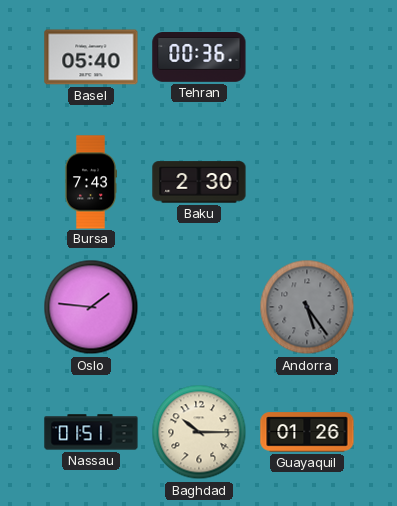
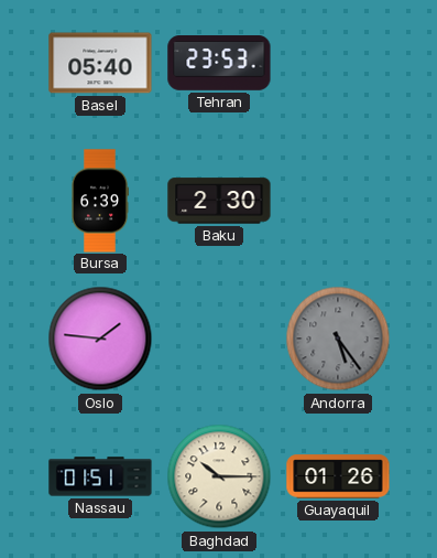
Tehran: 00:36 -> 23:53 (219, 64)
Bursa: 7:43 -> 6:39 (100, 201)
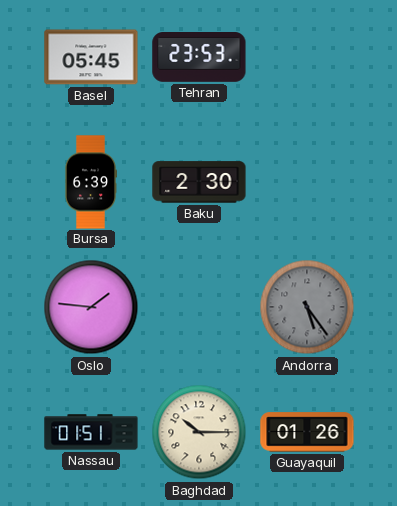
Basel: 05:40 -> 05:45 (91, 57)
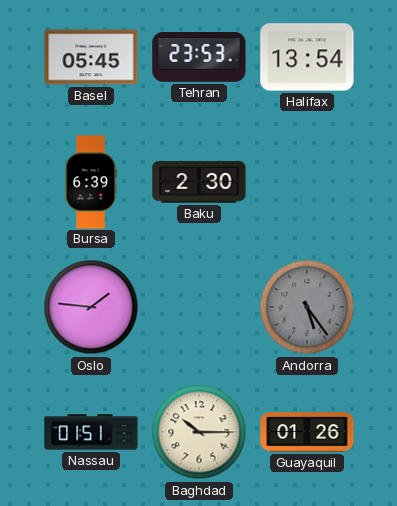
Halifax: none -> 13:54 (307, 57)
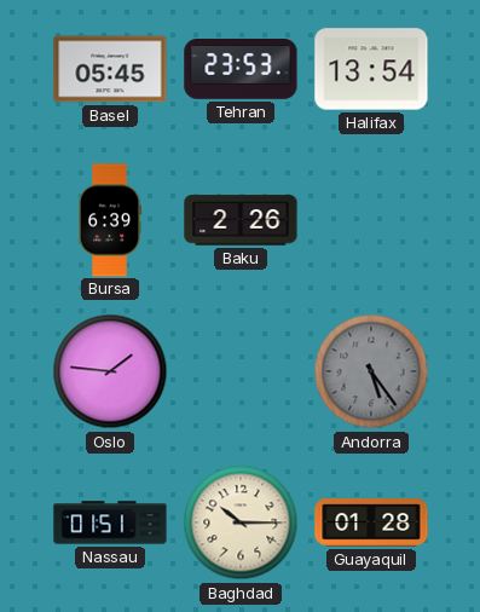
Baku: 2:30 -> 2:26 (241, 220)
Guayaquil: 01:26 -> 01:28 (371, 522)
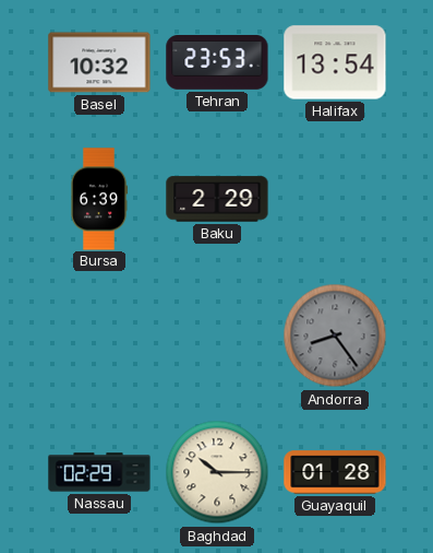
Basel: 05:45 -> 10:32 (99, 62)
Baku: 2:26 -> 2:29 (217, 199)
Oslo: 1:46 -> none (110, 371)
Andorra: 5:24 -> 8:24 (335, 336)
Nassau: 01:51 -> 02:29 (99, 472)
